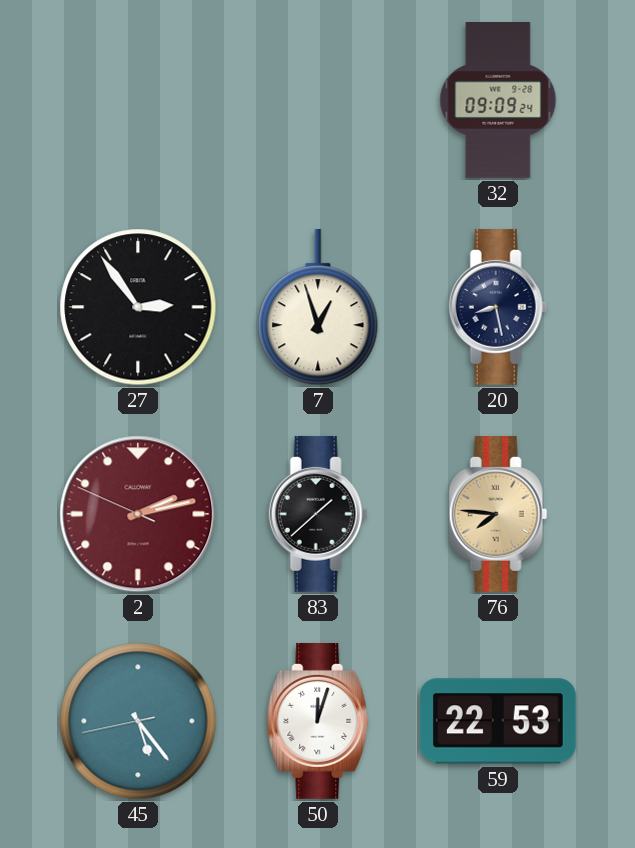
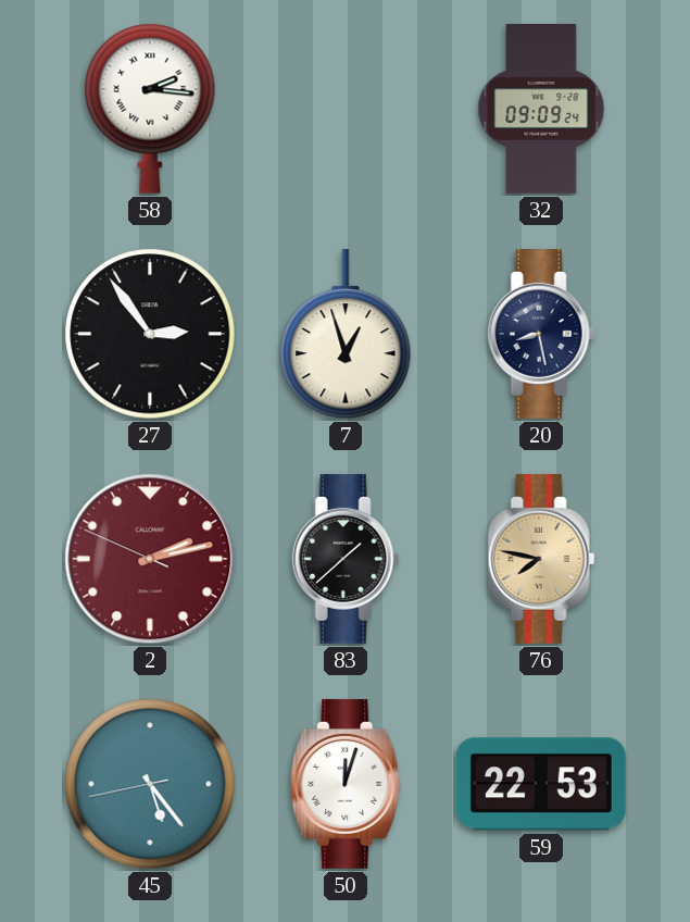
58: none -> 2:16 (150, 109)
76: 7:46 -> 7:47 (541, 559)
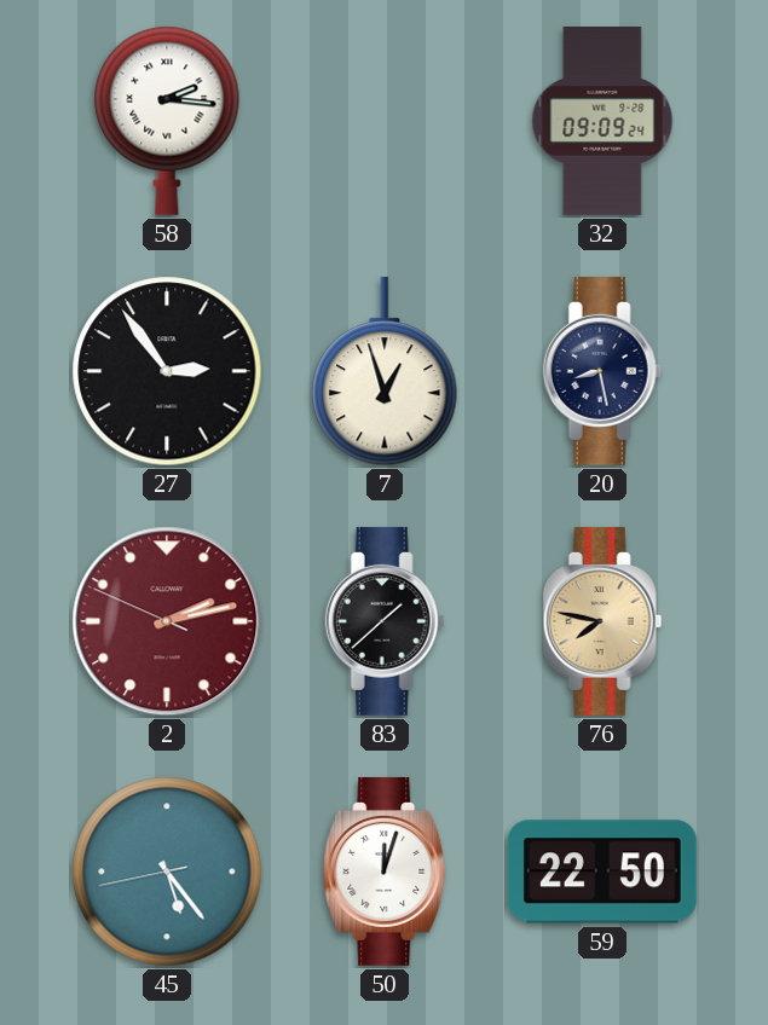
59: 22:53 -> 22:50 (602, 871)
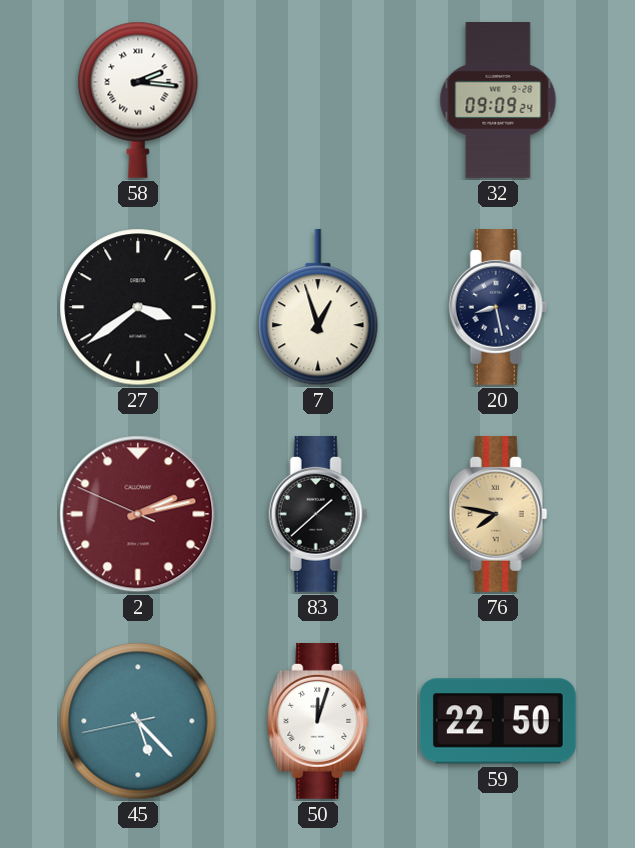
27: 2:54 -> 3:39 (138, 307)
45: 5:23 -> 5:22 (138, 721)
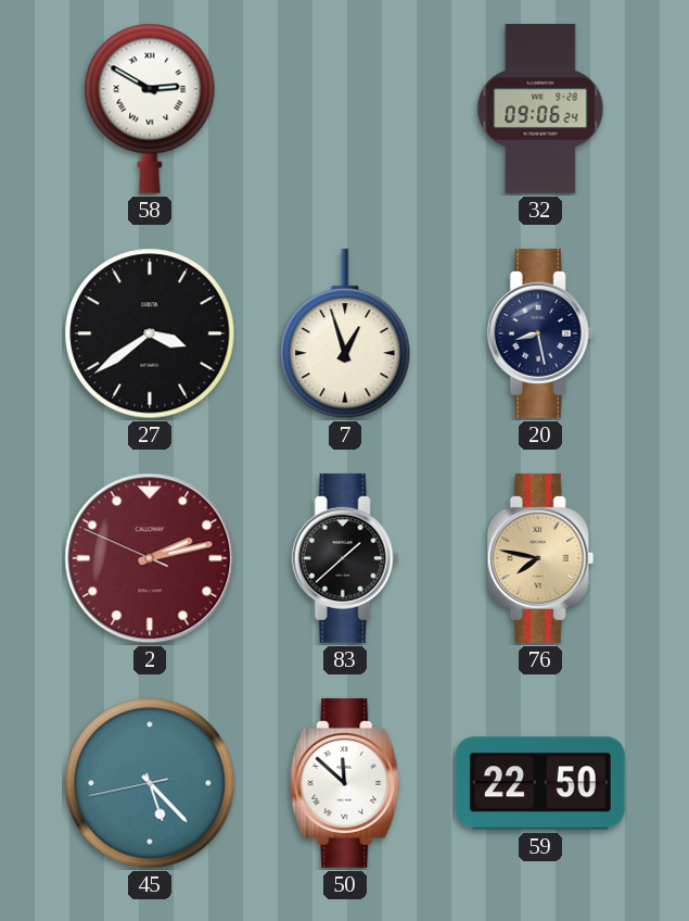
58: 2:16 -> 2:50 (150, 109)
32: 09:09 -> 09:06 (540, 110)
50: 12:03 -> 11:52 (346, 783)
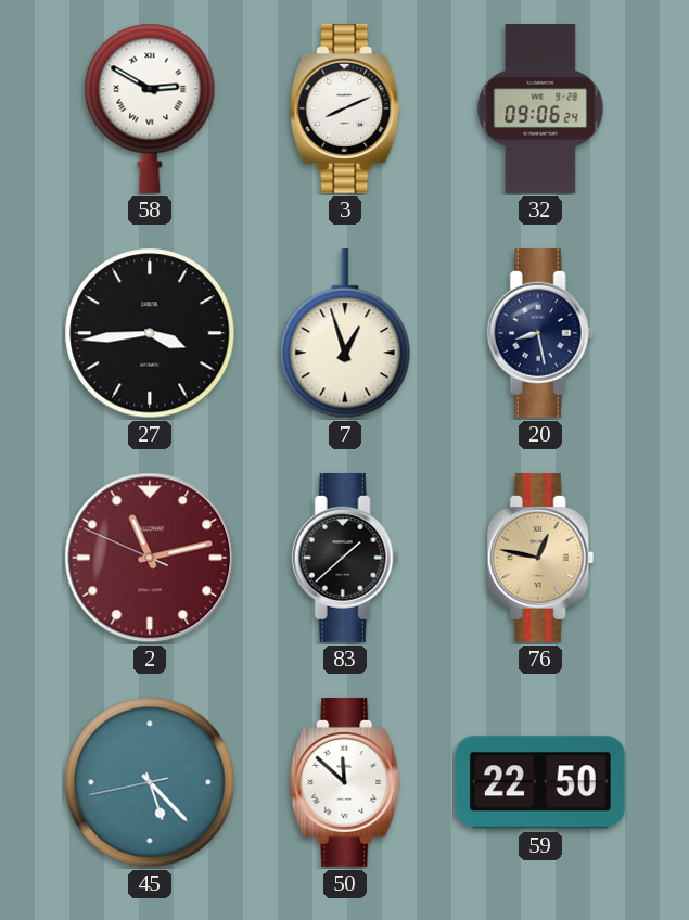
3: none -> 8:11 (346, 108)
27: 3:39 -> 3:44 (150, 333)
2: 2:12 -> 11:12 (150, 558)
76: 7:47 -> 12:47 (540, 558)
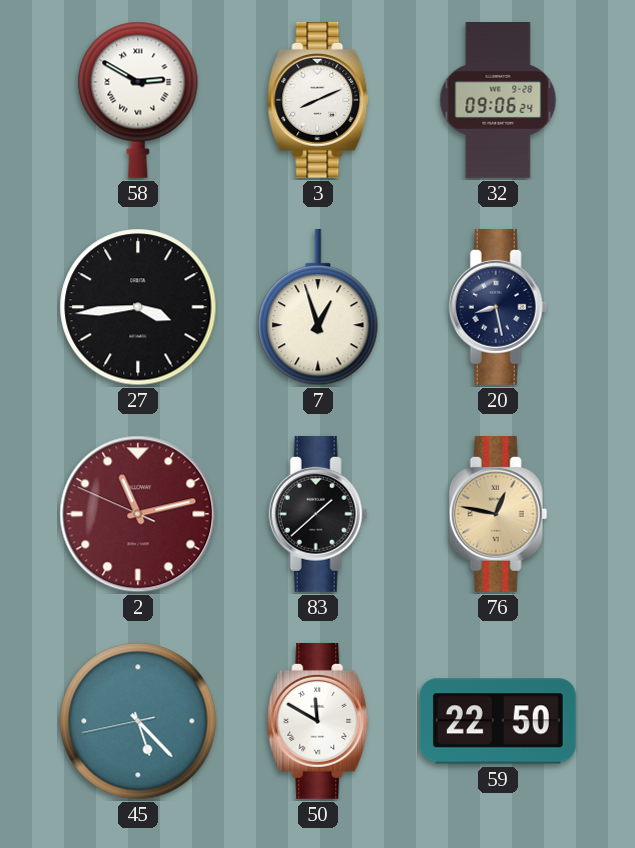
50: 11:52 -> 11:50 (319, 721)
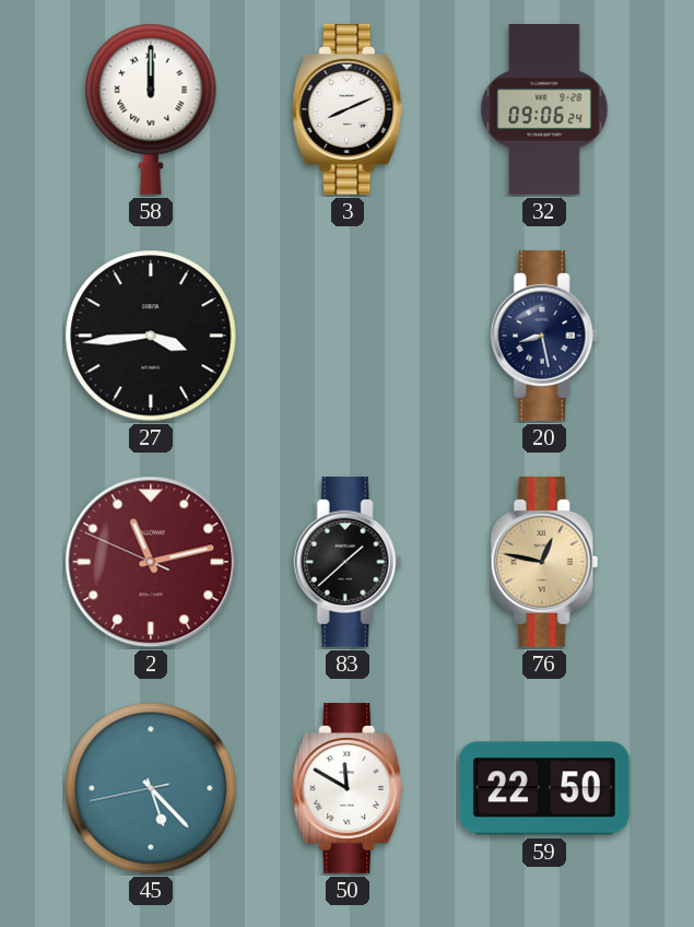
58: 2:50 -> 12:00 (151, 109)
7: 12:57 -> none (318, 307)
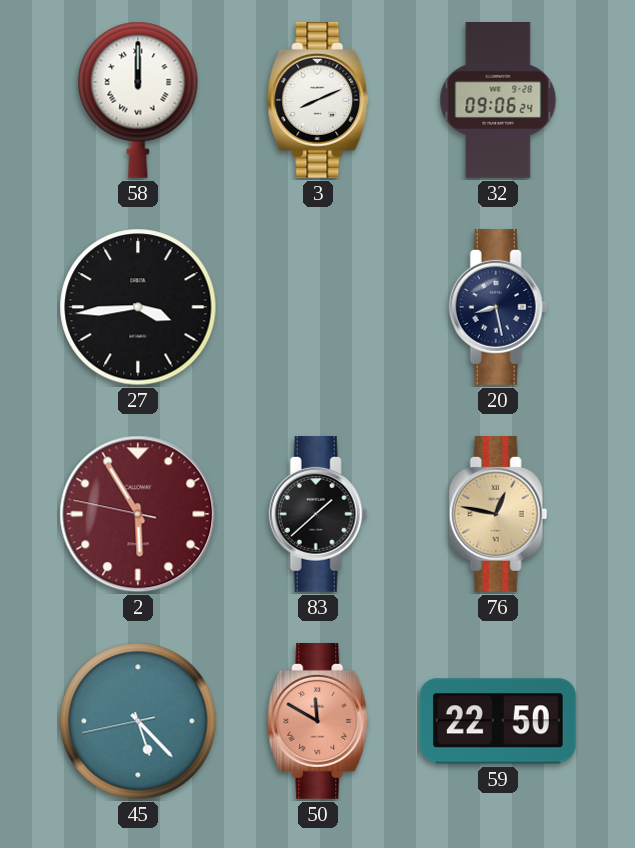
2: 11:12 -> 5:54 (138, 514)
50 dial: white -> salmon (319, 721)
